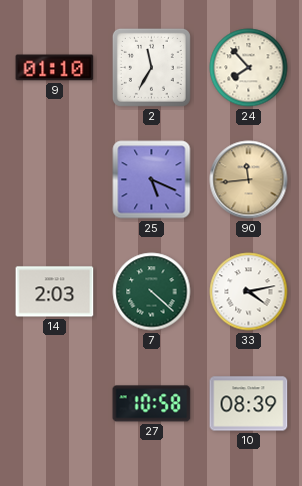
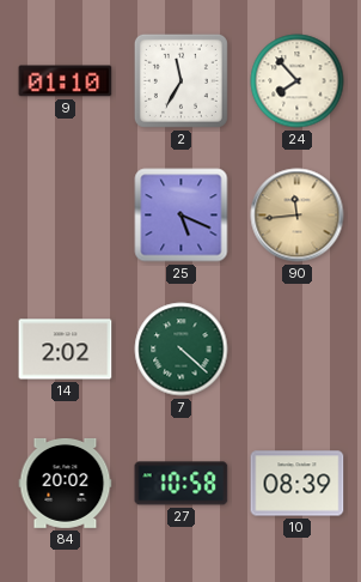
14: 2:03 -> 2:02 (66, 350)
33: 4:13 -> none (249, 292)
84: none -> 20:02 (66, 483)
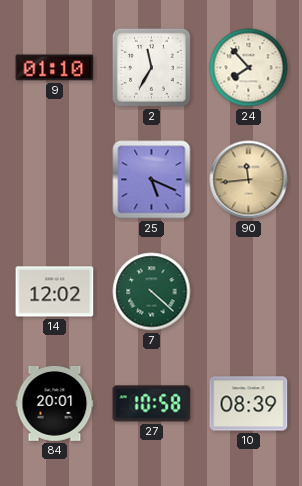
14: 2:02 -> 12:02 (55, 292)
84: 20:02 -> 20:01 (55, 403)
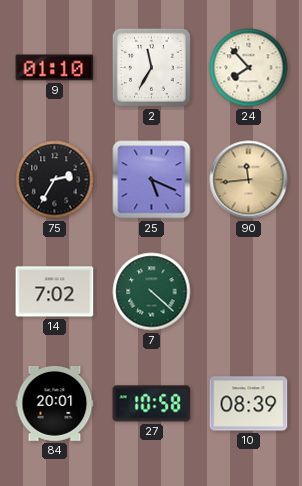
75: none -> 2:35 (55, 180)
14: 12:02 -> 7:02 (55, 292)
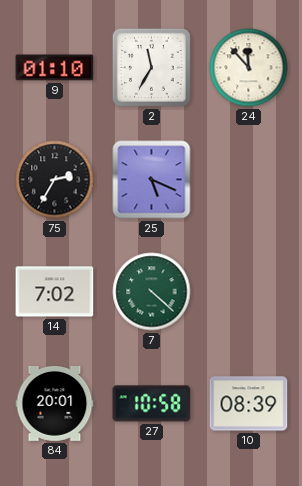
24: 7:53 -> 11:53 (249, 68)
90: 11:44 -> none (249, 180)
